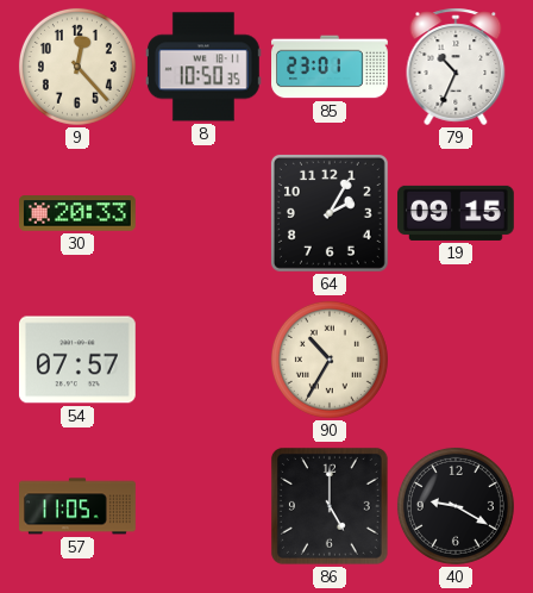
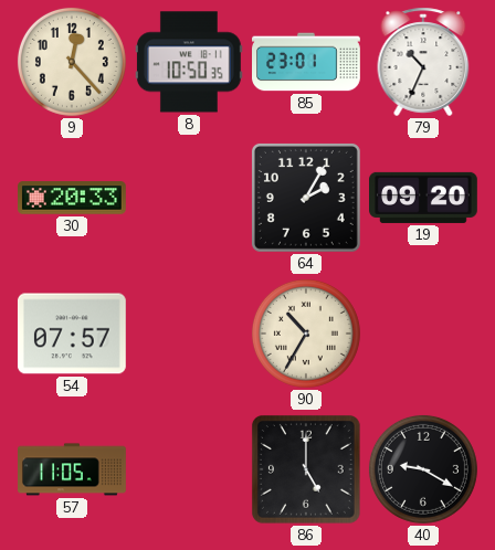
19: 09:15 -> 09:20 (424, 198)
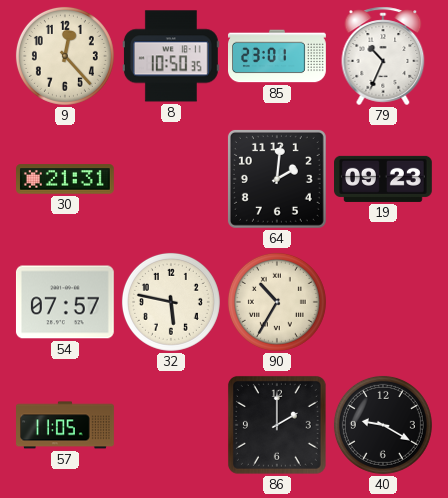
30: 20:33 -> 21:31 (66, 179)
64: 2:05 -> 2:01 (277, 179)
19: 09:20 -> 09:23 (384, 179)
32: none -> 5:47 (171, 302)
86: 5:00 -> 2:00 (277, 425)
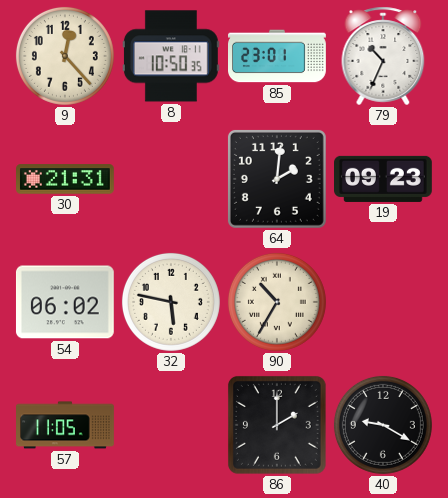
54: 07:57 -> 06:02 (65, 302)
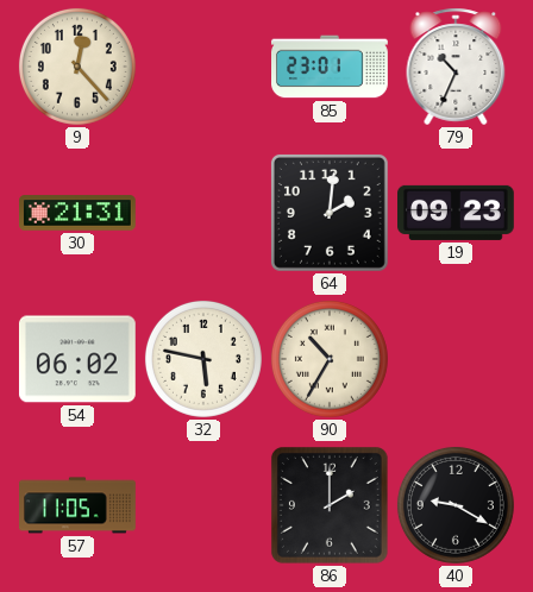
8: 10:50 -> none (171, 56)
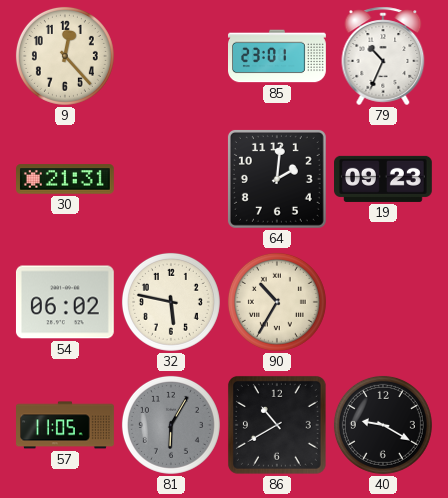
81: none -> 6:05 (171, 425)
86: 2:00 -> 10:40 (277, 425)
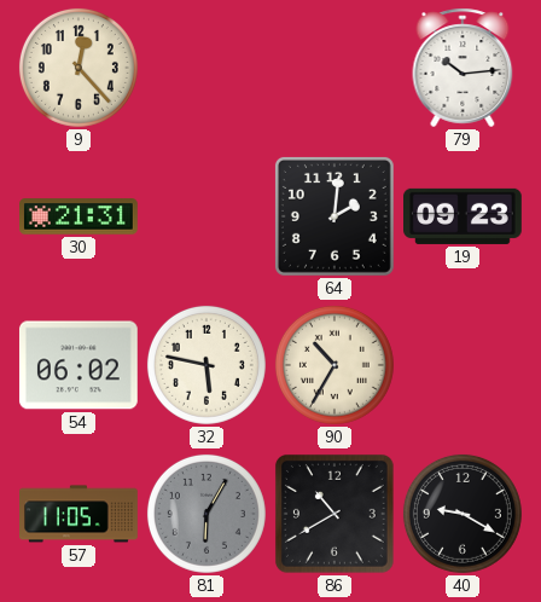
85: 23:01 -> none (278, 56)
79: 10:34 -> 10:14 (463, 68)
